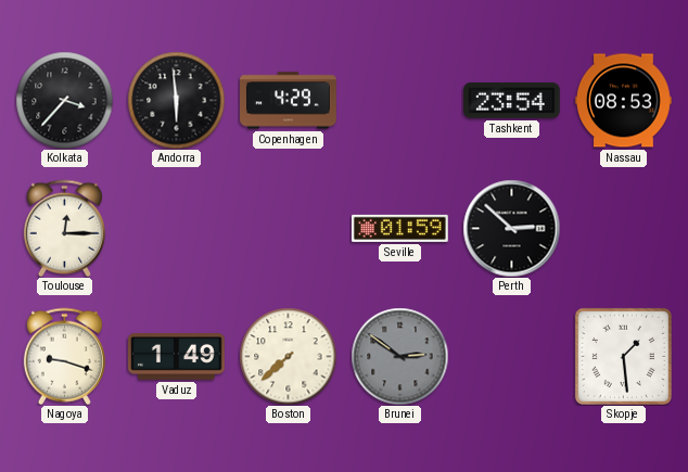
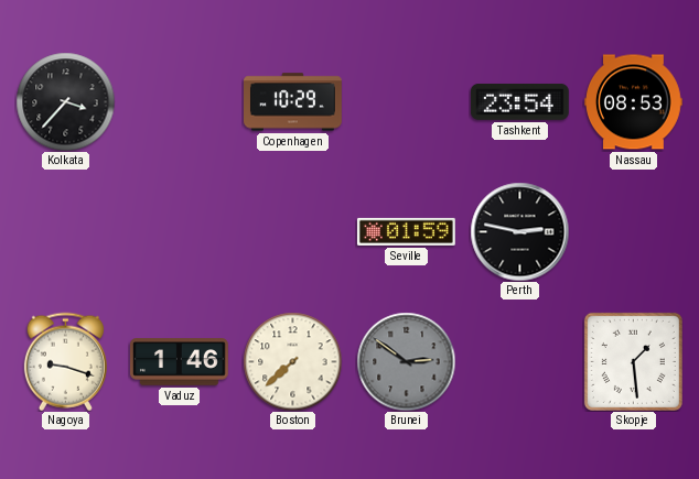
Andorra: 5:59 -> none (176, 100)
Copenhagen: 4:29 -> 10:29 (293, 102)
Toulouse: 12:15 -> none (64, 228)
Perth: 2:52 -> 2:47 (519, 231)
Vaduz: 1:49 -> 1:46 (180, 362)
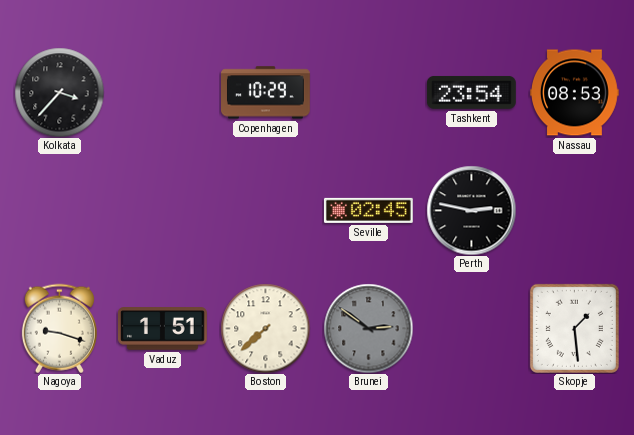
Seville: 01:59 -> 02:45 (369, 210)
Vaduz: 1:46 -> 1:51 (163, 329)
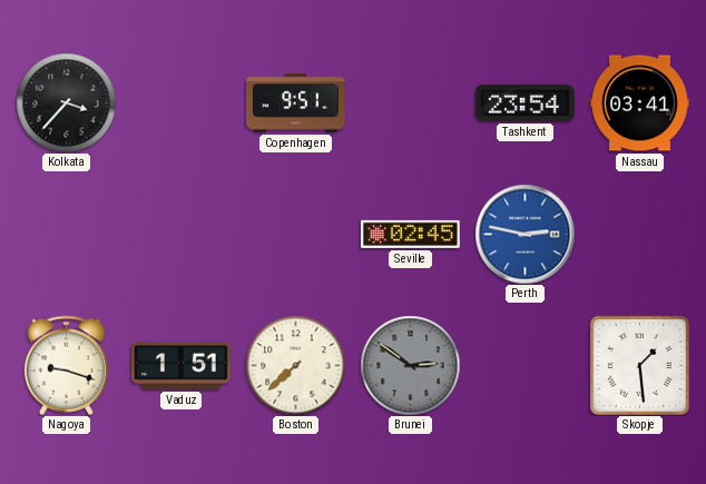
Copenhagen: 10:29 -> 9:51 (296, 103)
Nassau: 08:53 -> 03:41 (640, 103)
Perth dial: black -> blue (524, 234)
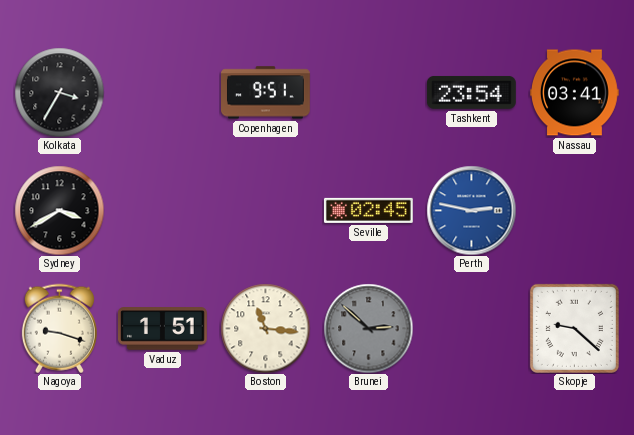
Kolkata: 3:37 -> 3:35 (59, 92)
Sydney: none -> 3:40 (59, 210)
Boston: 7:38 -> 11:16 (265, 328)
Brunei: 2:51 -> 2:52 (368, 328)
Skopje: 1:29 -> 9:22 (574, 328)
